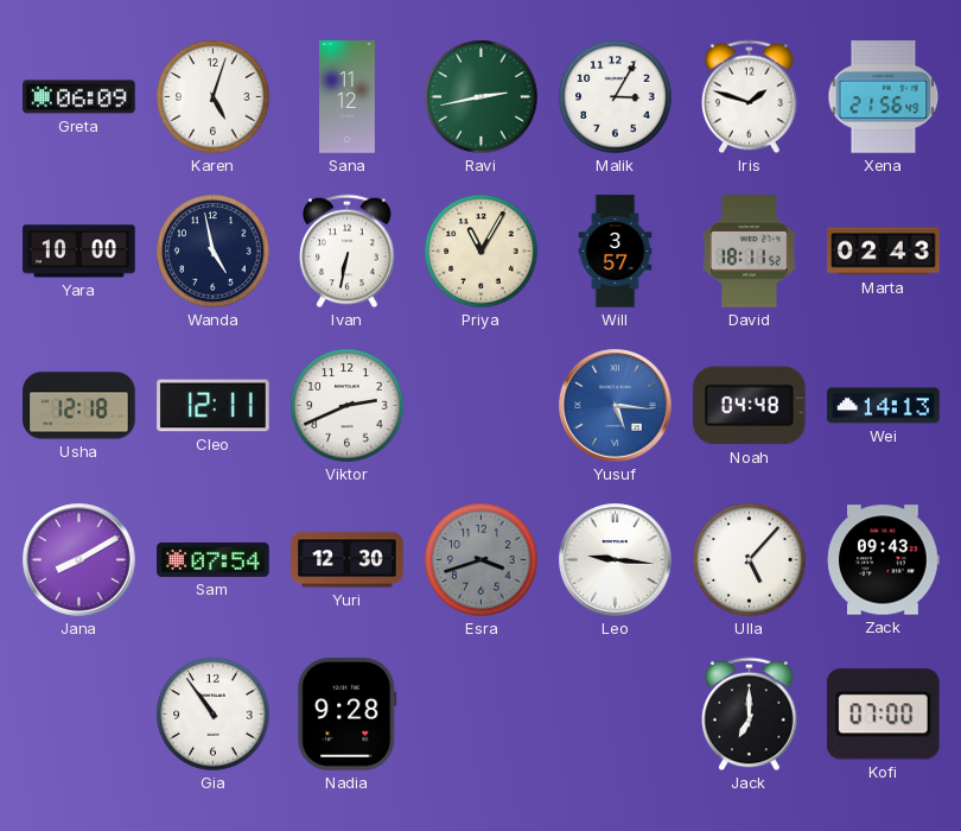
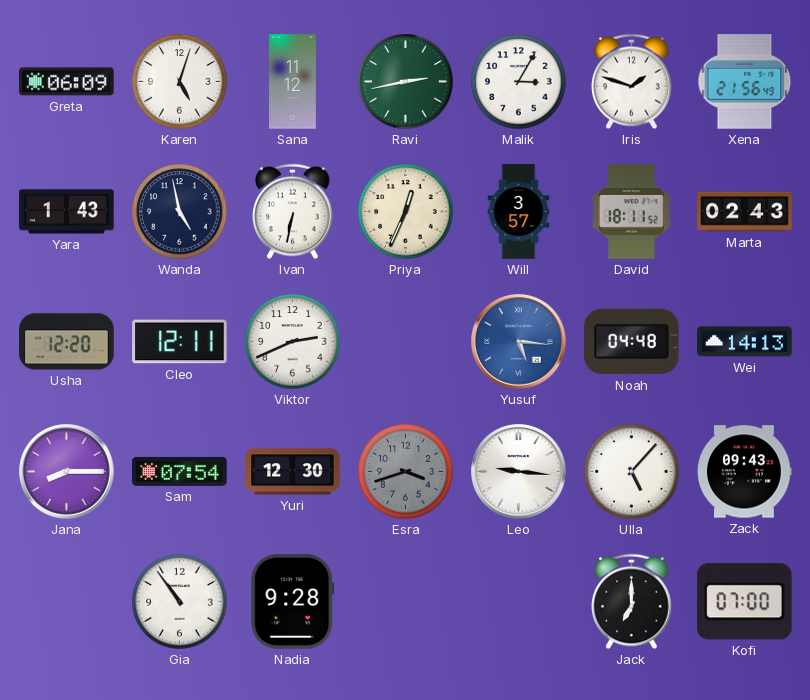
Yara: 10:00 -> 1:43 (67, 212)
Priya: 11:05 -> 12:34 (406, 212)
Usha: 12:18 -> 12:20 (67, 342)
Jana: 8:10 -> 8:15 (67, 472)
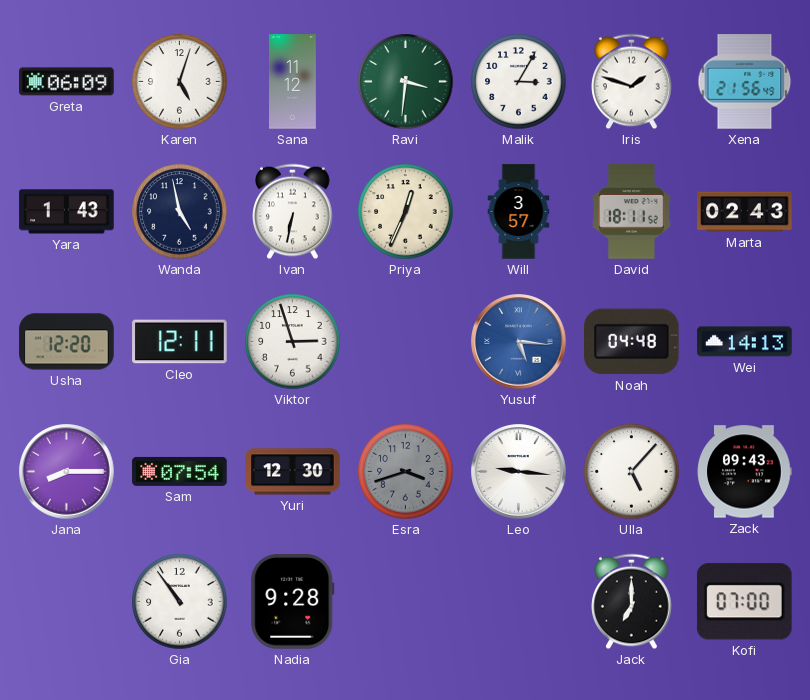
Ravi: 2:43 -> 3:31 (406, 82)
Viktor: 2:41 -> 2:57 (293, 342)
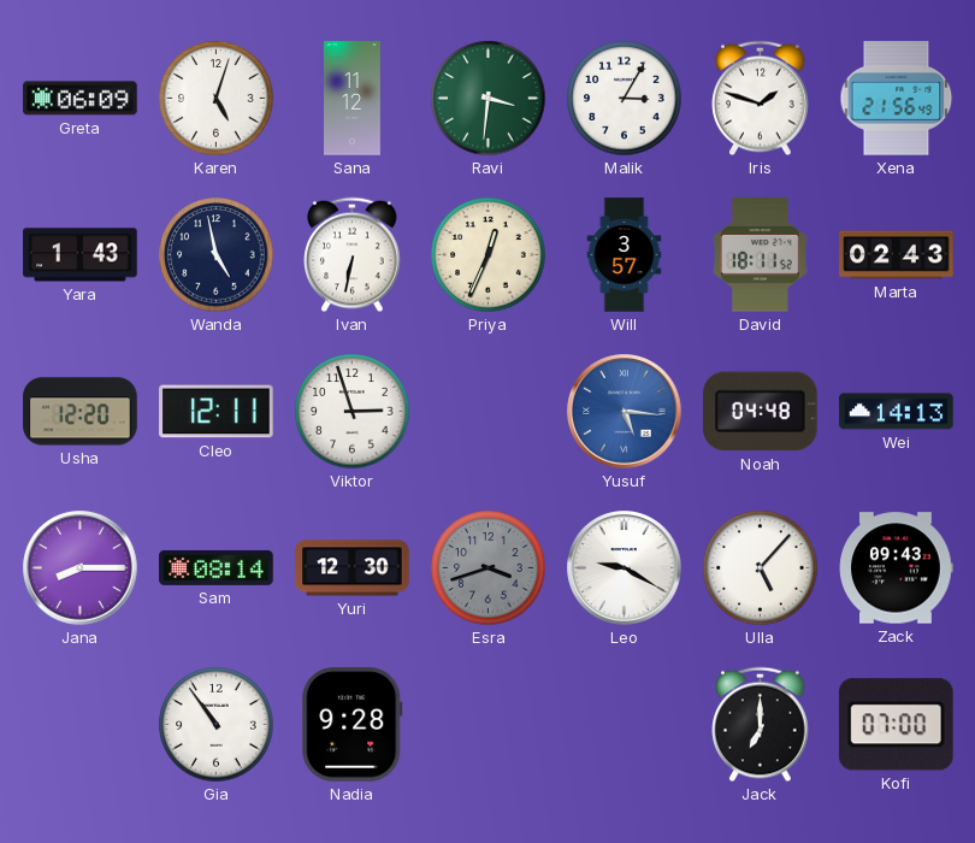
Sam: 07:54 -> 08:14 (217, 567)
Leo: 9:16 -> 9:20 (625, 568)
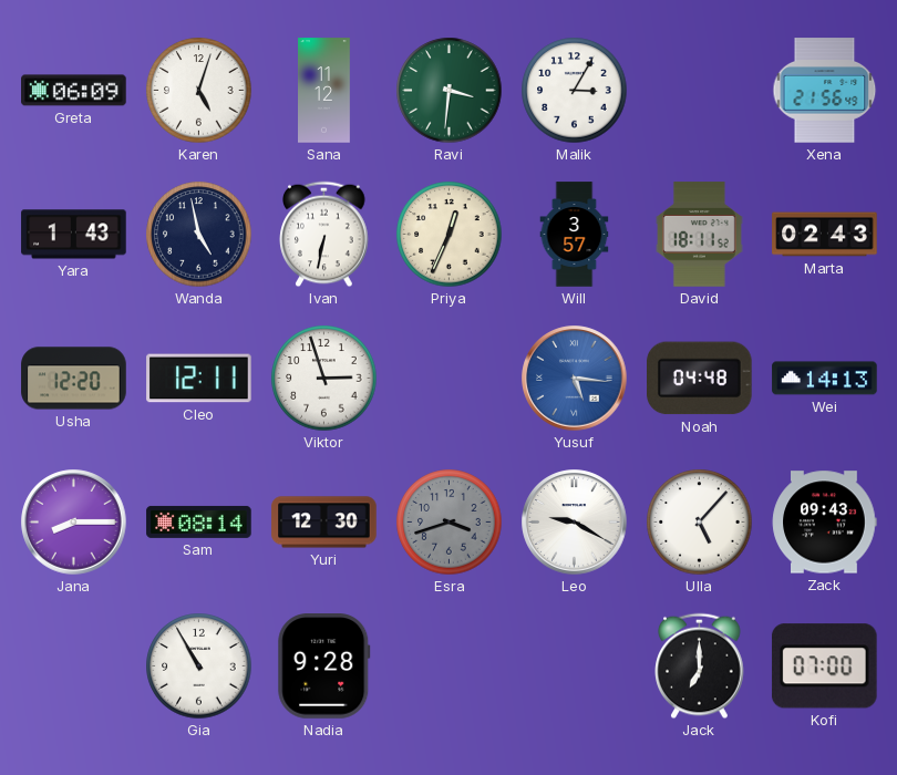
Iris: 1:48 -> none (761, 99)
Gia: 10:54 -> 10:55 (199, 666)
